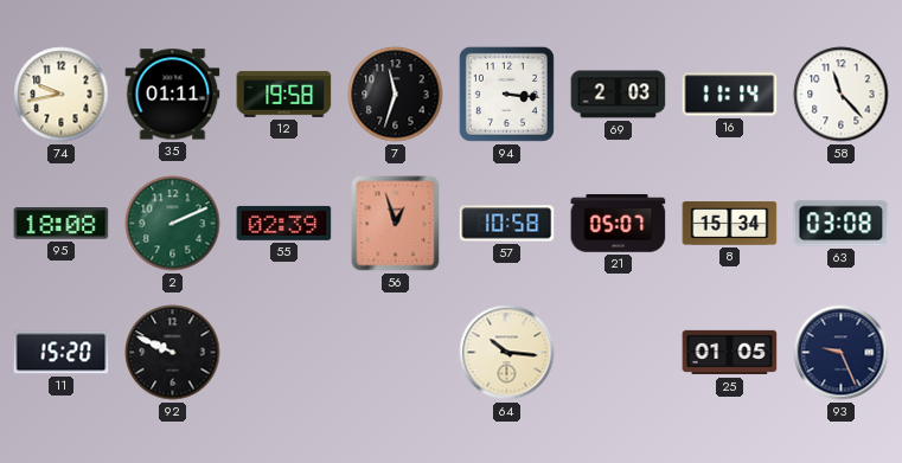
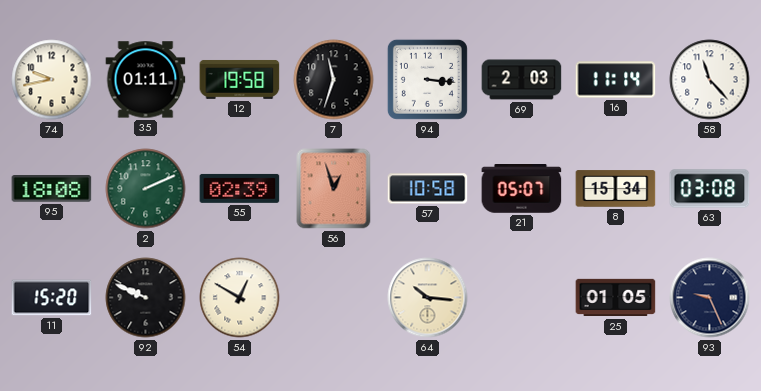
54: none -> 12:50 (240, 298)
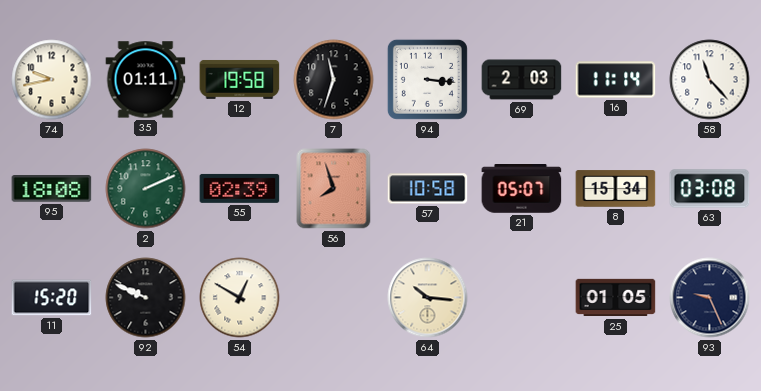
56: 12:57 -> 7:57 (334, 189)
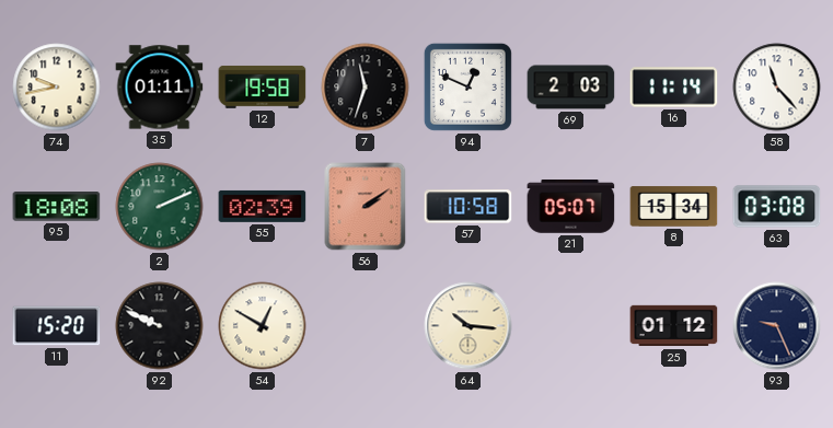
94: 3:16 -> 12:49 (467, 86)
56: 7:57 -> 2:09 (366, 207)
25: 01:05 -> 01:12 (674, 326)
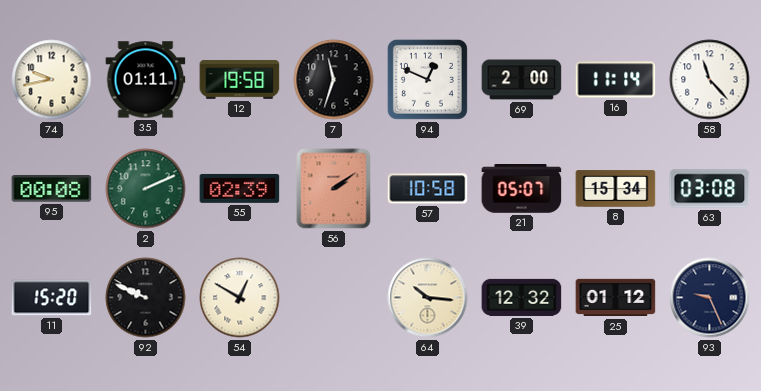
69: 2:03 -> 2:00 (522, 80)
95: 18:08 -> 00:08 (52, 189)
39: none -> 12:32 (522, 297)
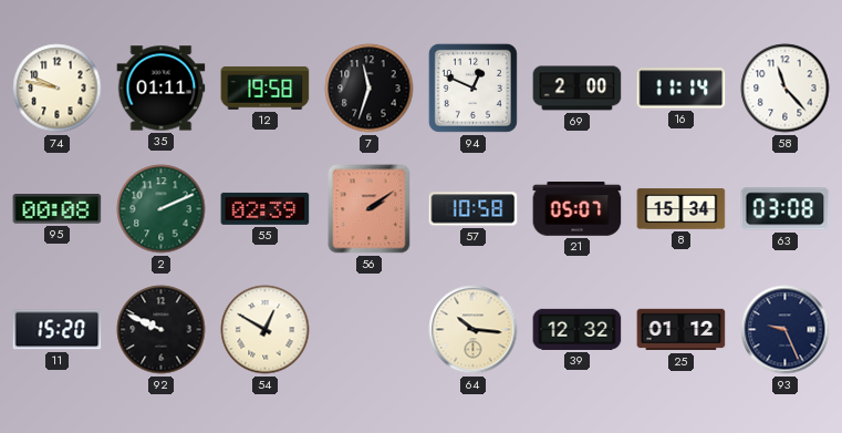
74: 9:43 -> 9:47 (58, 89)
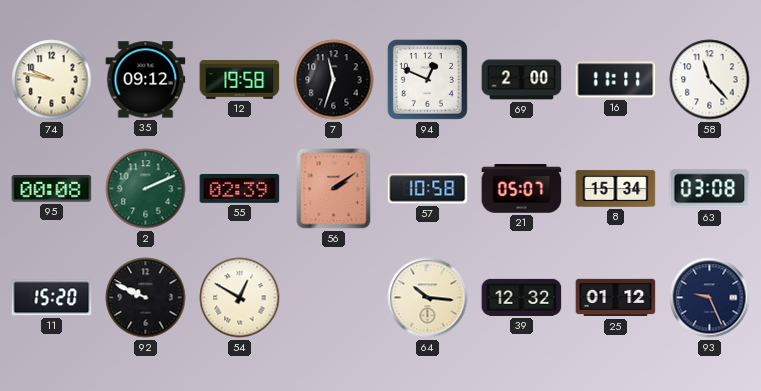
35: 01:11 -> 09:12 (146, 80)
16: 11:14 -> 11:11 (616, 80)
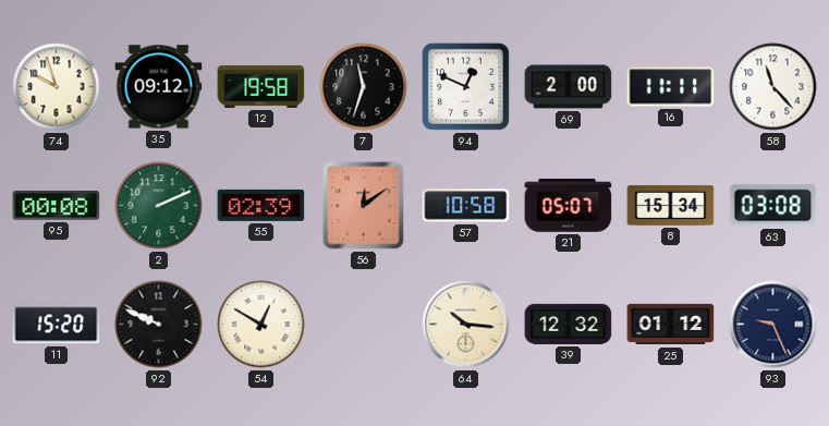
74: 9:47 -> 9:57 (57, 87)
56: 2:09 -> 12:09 (364, 206)
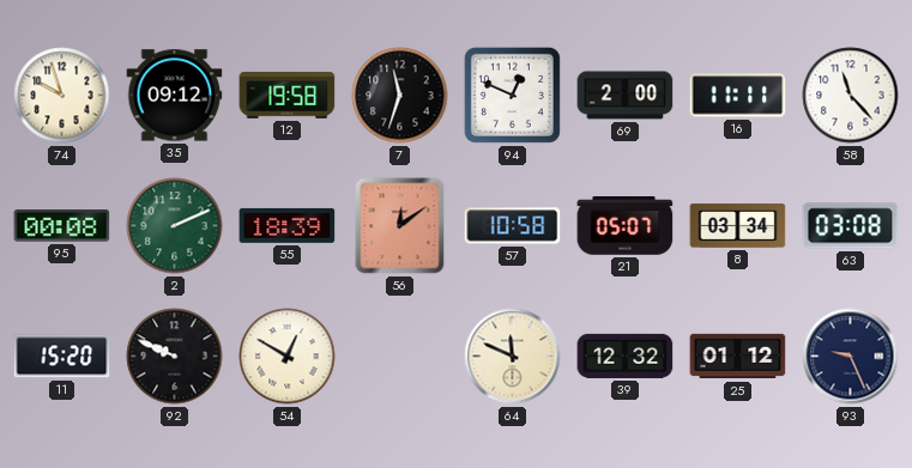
55: 02:39 -> 18:39 (288, 225)
8: 15:34 -> 03:34 (738, 226)
64: 10:16 -> 11:49 (513, 357)
